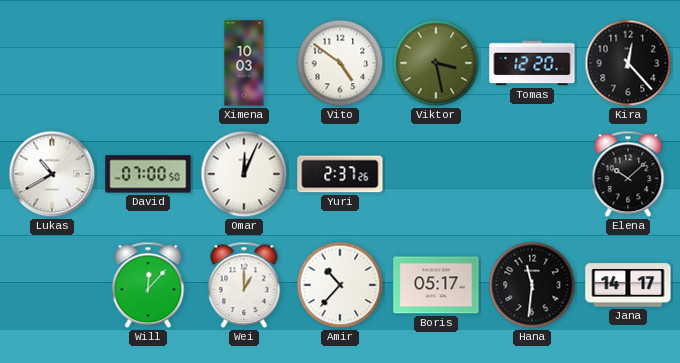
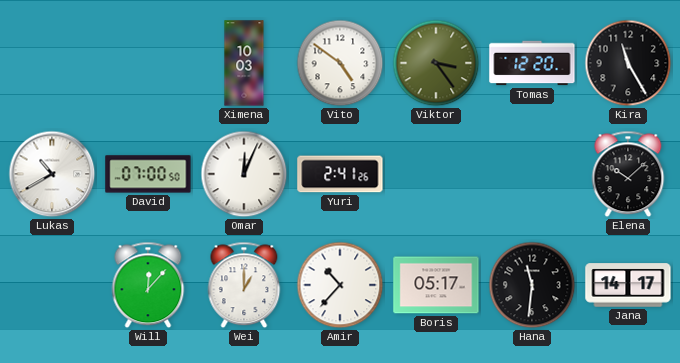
Viktor: 3:28 -> 3:24 (436, 63)
Kira: 12:23 -> 11:25 (628, 63)
Yuri: 2:37 -> 2:41 (340, 174)
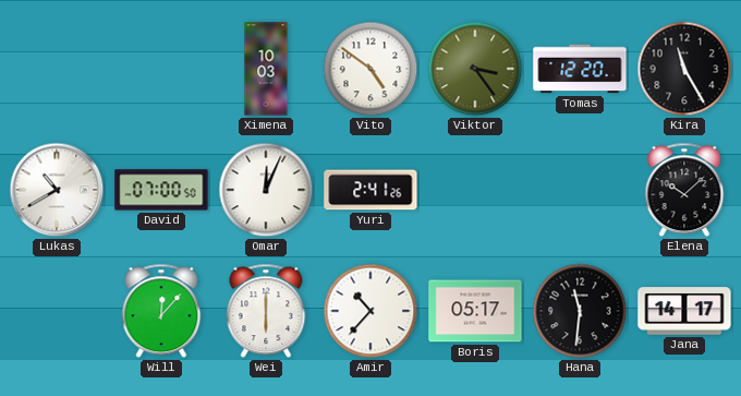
Wei: 1:00 -> 6:00 (266, 311)
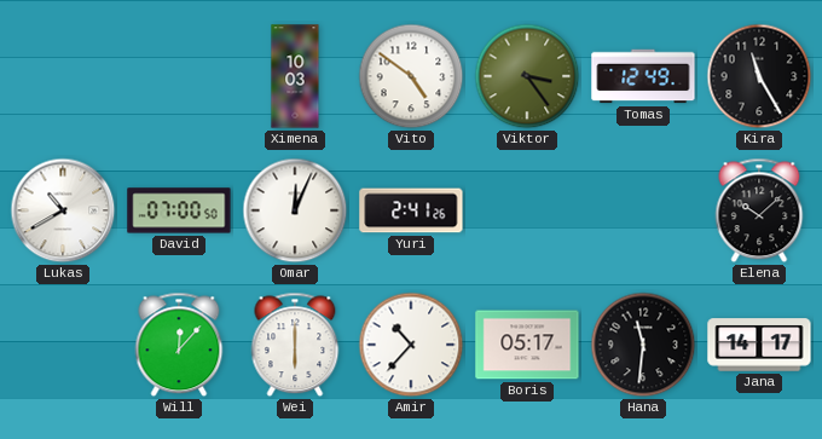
Tomas: 12:20 -> 12:49 (643, 76)
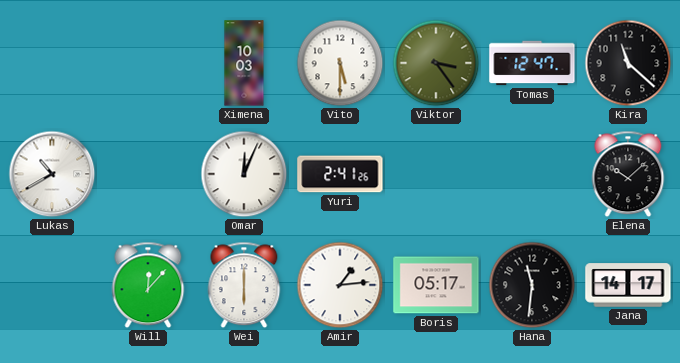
Vito: 4:51 -> 5:30 (340, 63)
Tomas: 12:49 -> 12:47 (532, 63)
Kira: 11:25 -> 11:22 (628, 63)
David: 07:00 -> none (179, 210)
Amir: 10:37 -> 1:14 (340, 285)
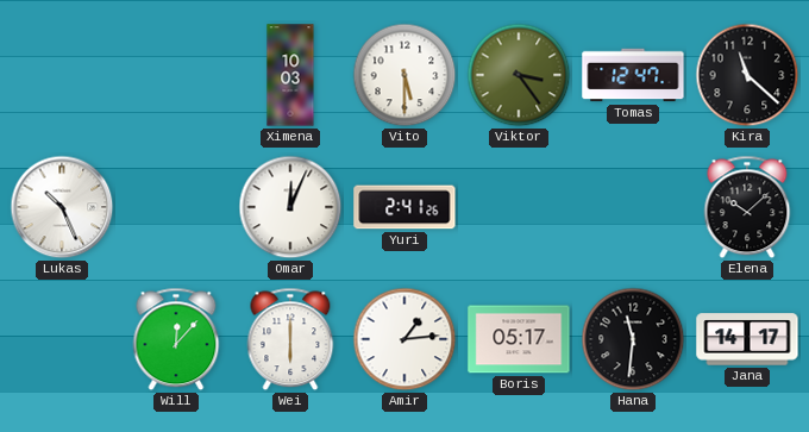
Lukas: 10:40 -> 10:26 (62, 207)
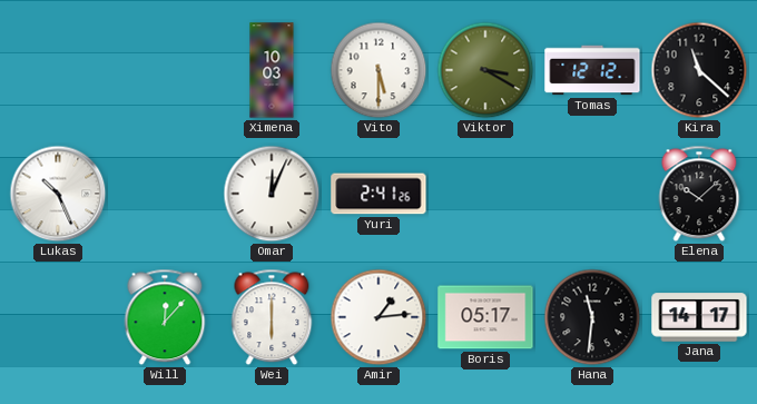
Viktor: 3:24 -> 3:20 (485, 70)
Tomas: 12:47 -> 12:12 (592, 70)
